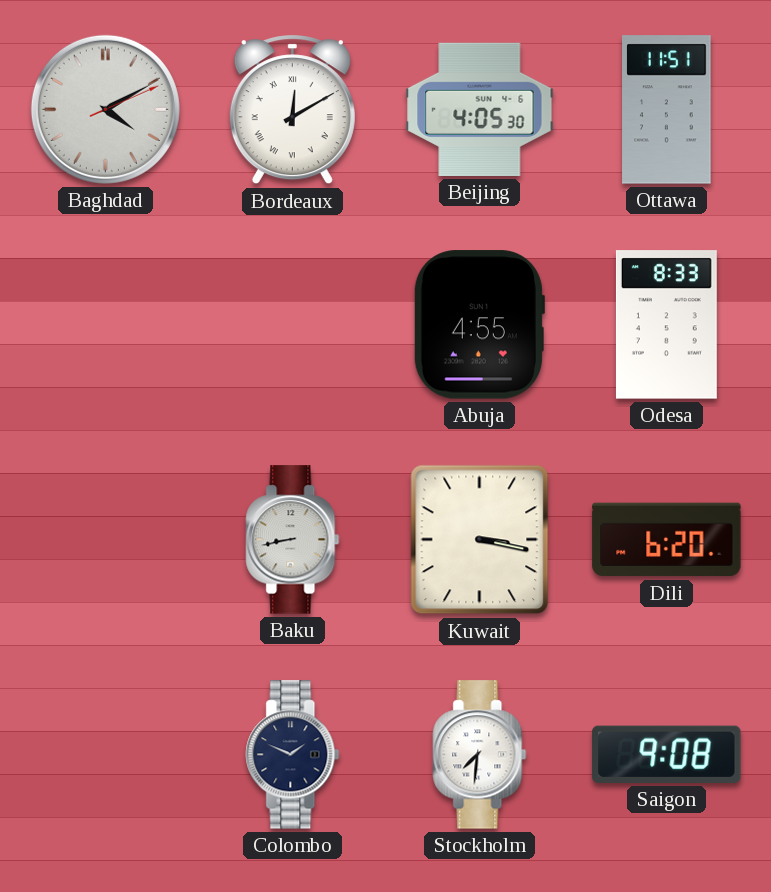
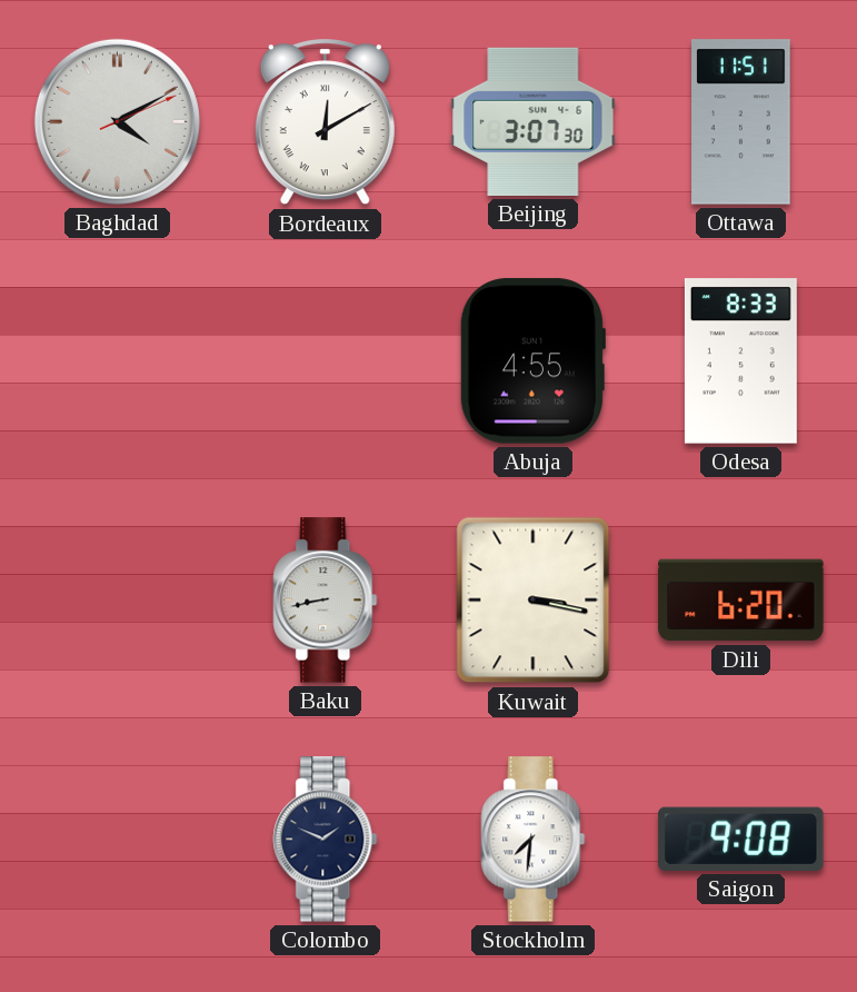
Beijing: 4:05 -> 3:07 (534, 121)
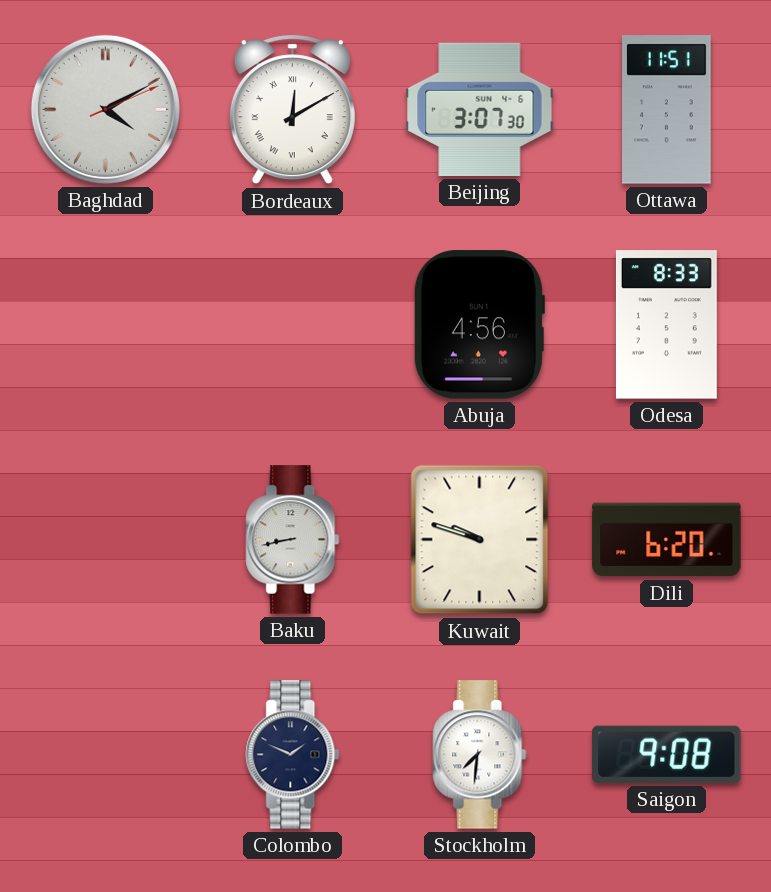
Abuja: 4:55 -> 4:56 (479, 325)
Kuwait: 3:17 -> 9:48 (480, 540)
